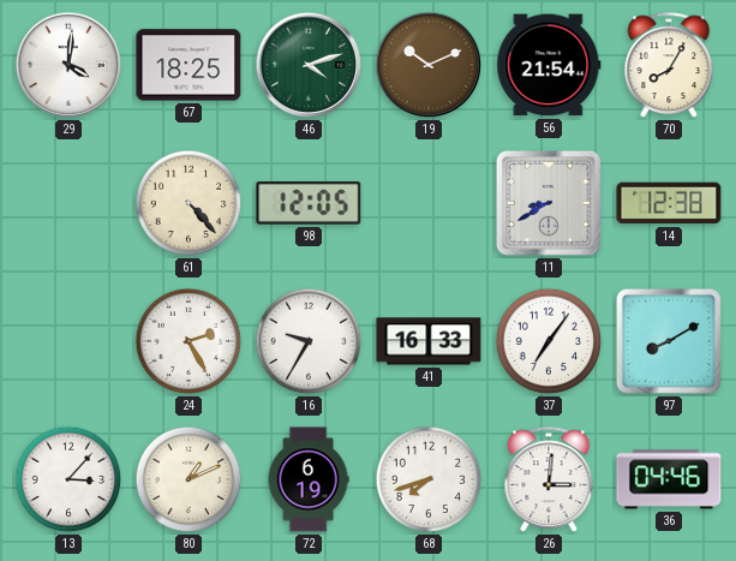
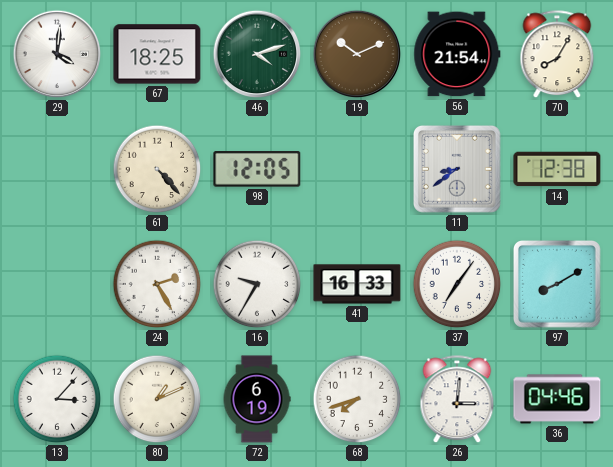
11: 8:40 -> 8:39 (458, 170)
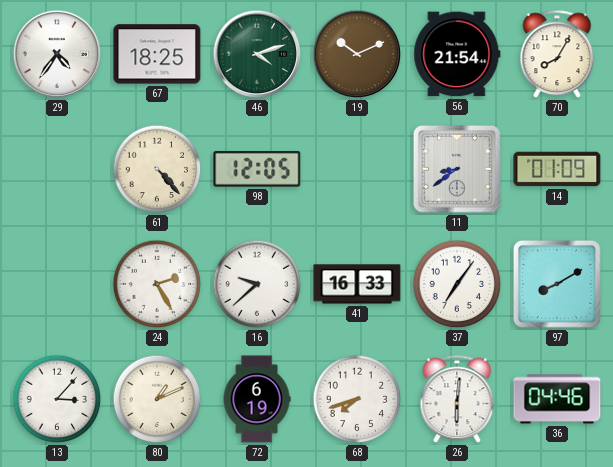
29: 4:01 -> 4:36 (57, 54)
14: 12:38 -> 01:09 (557, 169)
16: 9:35 -> 9:38 (257, 284)
26: 3:01 -> 6:01 (457, 400)
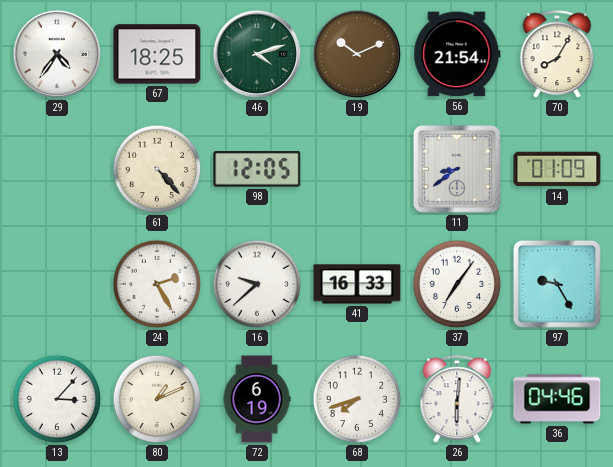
97: 8:10 -> 9:25 (558, 285)
